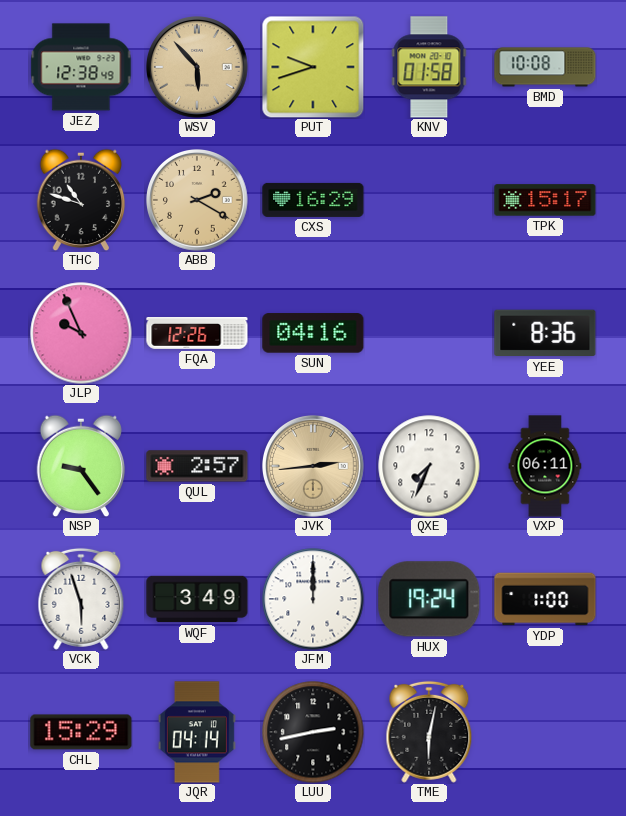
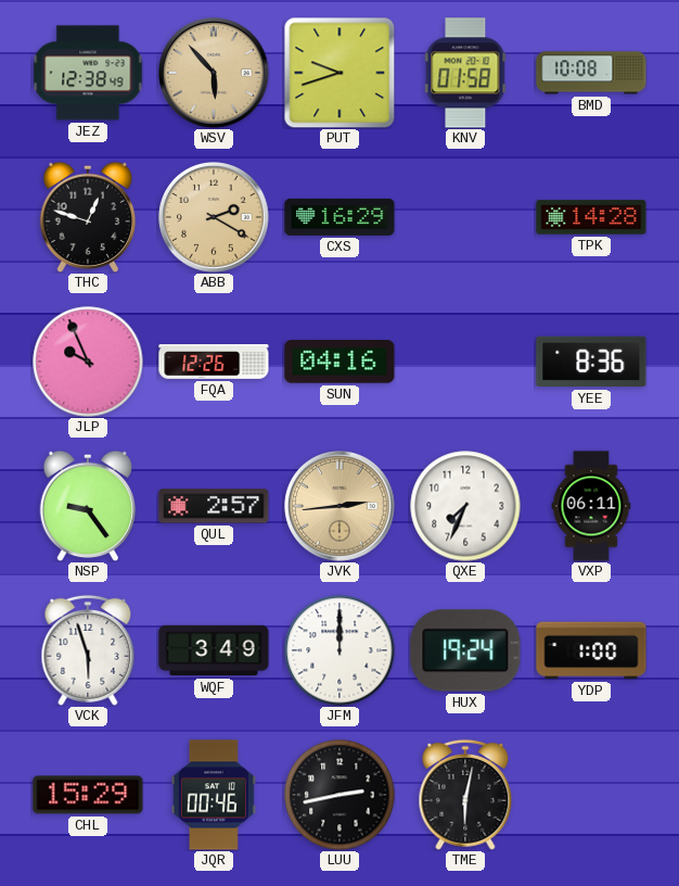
THC: 10:48 -> 12:48 (88, 217)
TPK: 15:17 -> 14:28 (591, 217)
JQR: 04:14 -> 00:46 (214, 795)
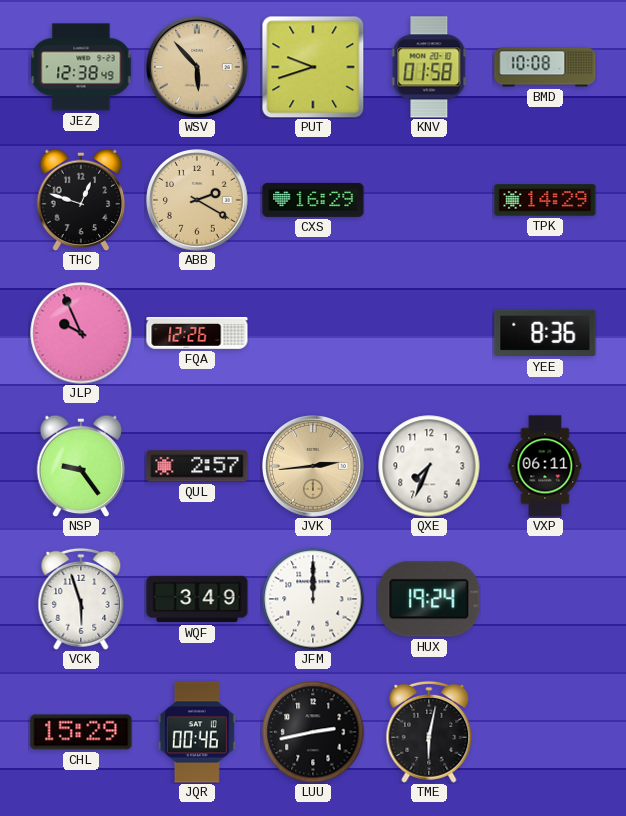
TPK: 14:28 -> 14:29 (545, 200)
SUN: 04:16 -> none (339, 362)
YDP: 1:00 -> none (591, 650)
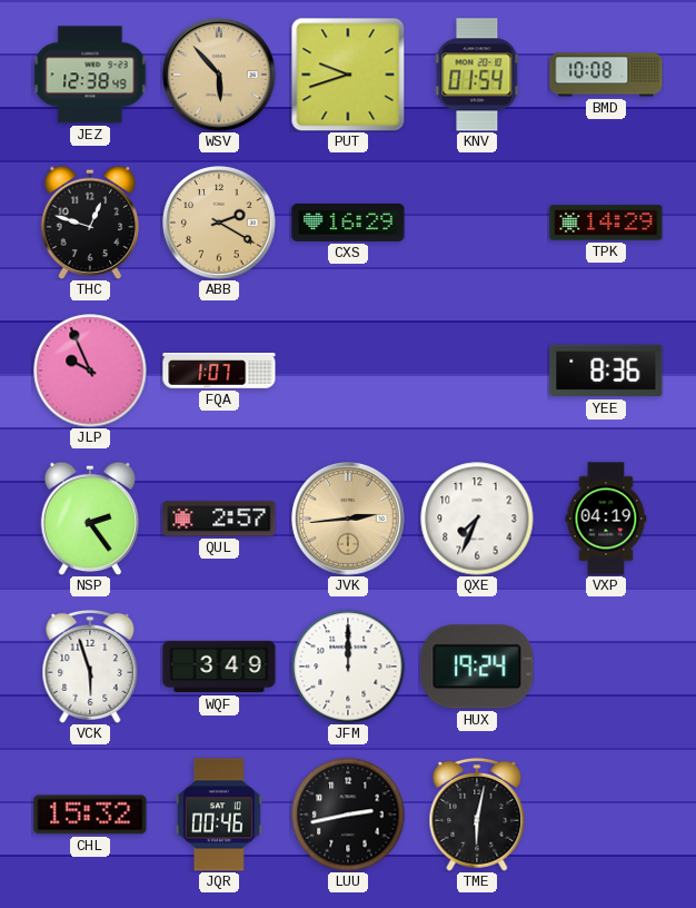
KNV: 01:58 -> 01:54 (477, 75)
FQA: 12:26 -> 1:07 (219, 372)
NSP: 9:24 -> 2:24 (90, 519)
VXP: 06:11 -> 04:19 (606, 519)
CHL: 15:29 -> 15:32 (90, 815)
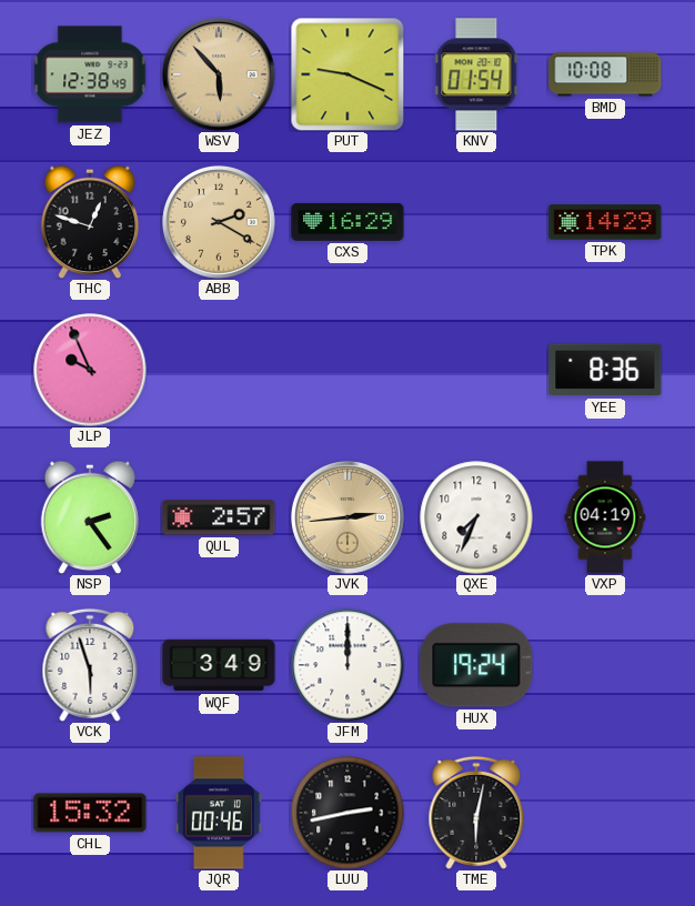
PUT: 9:42 -> 9:19 (347, 74)
FQA: 1:07 -> none (219, 372)
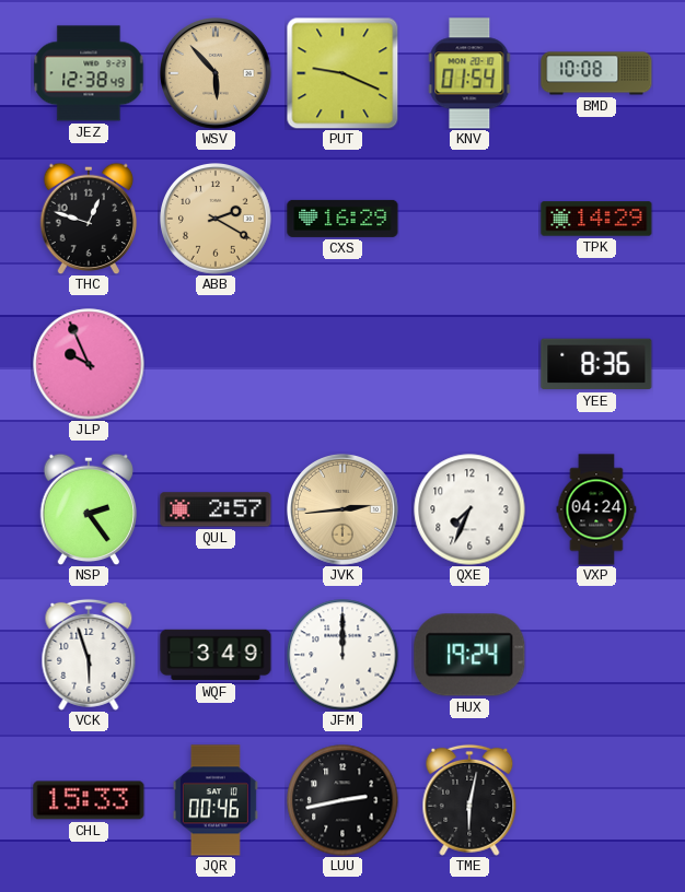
VXP: 04:19 -> 04:24 (596, 509)
CHL: 15:32 -> 15:33 (89, 800)
